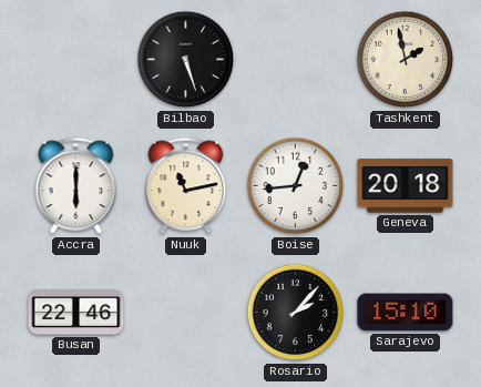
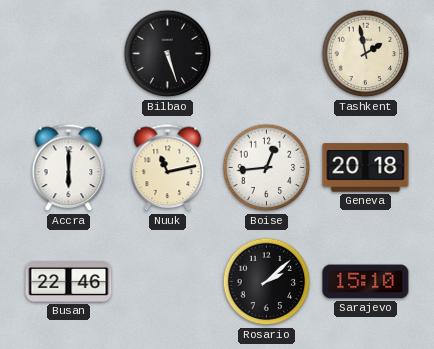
Rosario: 2:07 -> 2:08 (267, 282)
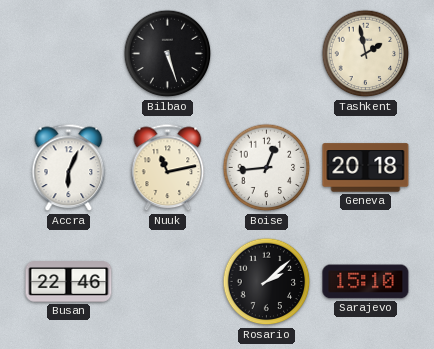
Accra: 6:00 -> 6:04 (69, 168)
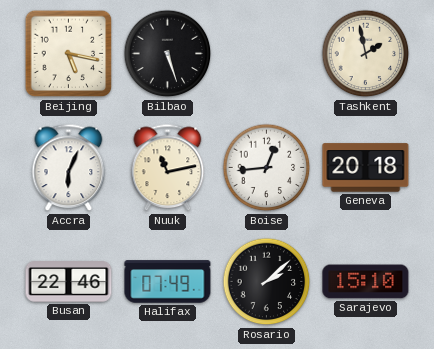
Beijing: none -> 5:17 (69, 54)
Halifax: none -> 07:49 (168, 282)
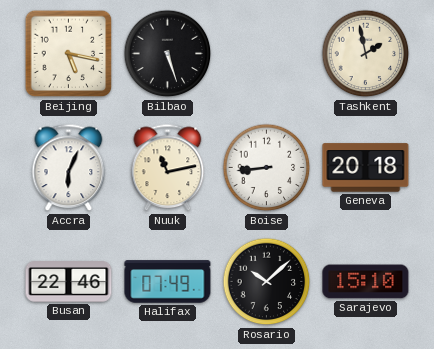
Boise: 12:44 -> 8:44 (267, 168)
Rosario: 2:08 -> 10:08 (267, 282)
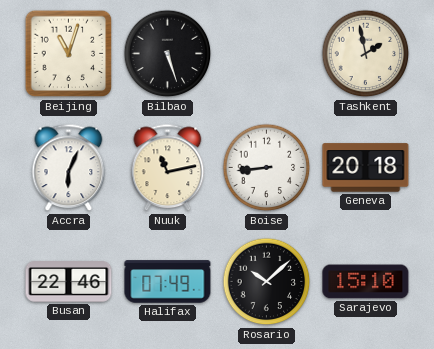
Beijing: 5:17 -> 11:03 (69, 54)
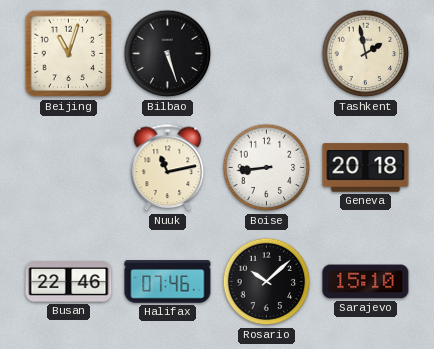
Accra: 6:04 -> none (69, 168)
Halifax: 07:49 -> 07:46 (168, 282)
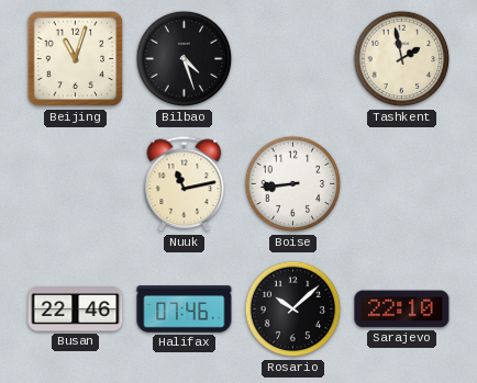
Bilbao: 5:27 -> 4:27 (185, 59)
Geneva: 20:18 -> none (366, 168)
Sarajevo: 15:10 -> 22:10 (402, 309)
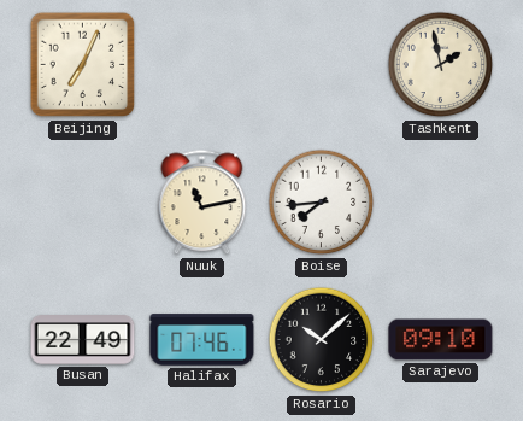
Beijing: 11:03 -> 7:04 (83, 65)
Bilbao: 4:27 -> none (185, 59)
Boise: 8:44 -> 7:44 (322, 203)
Busan: 22:46 -> 22:49 (83, 340)
Sarajevo: 22:10 -> 09:10 (441, 340)
